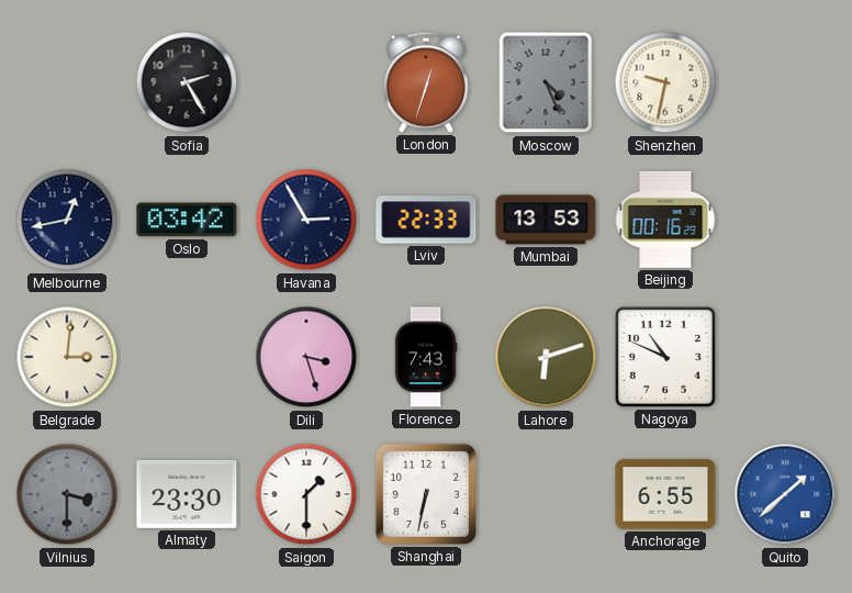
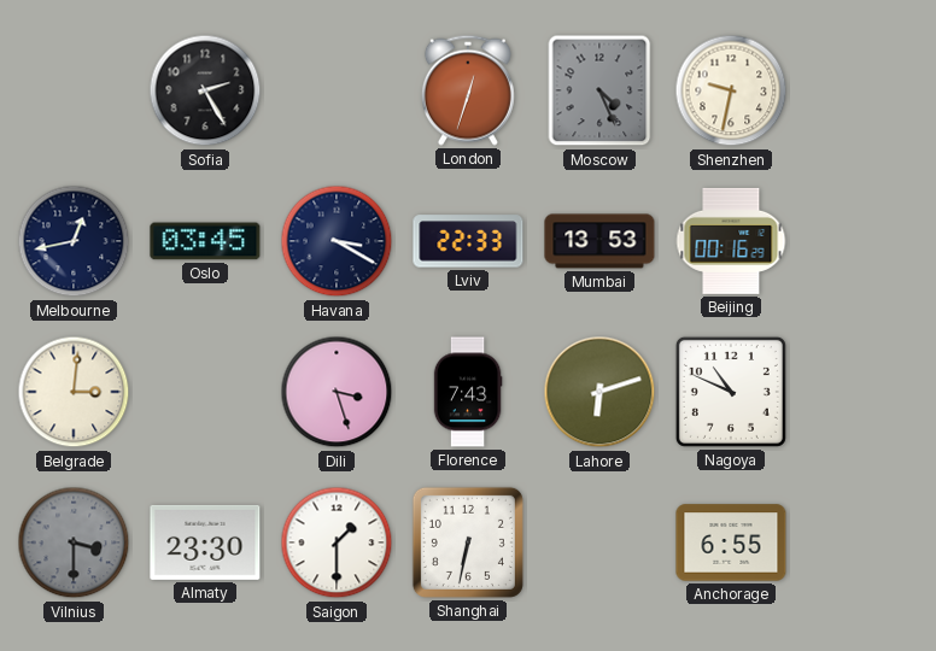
Oslo: 03:42 -> 03:45 (205, 241)
Havana: 2:55 -> 3:20 (337, 241)
Quito: 1:38 -> none (785, 494)
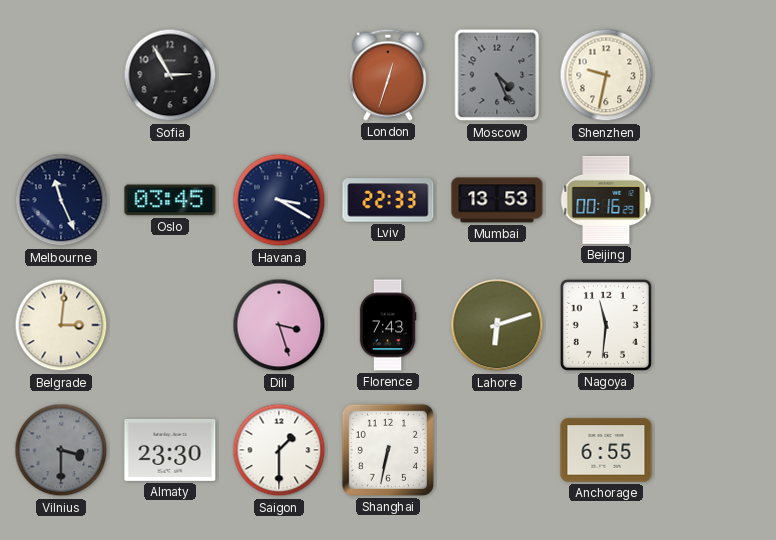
Sofia: 2:25 -> 2:55 (170, 75)
Melbourne: 12:43 -> 11:26 (61, 200)
Nagoya: 10:49 -> 11:31 (606, 325)
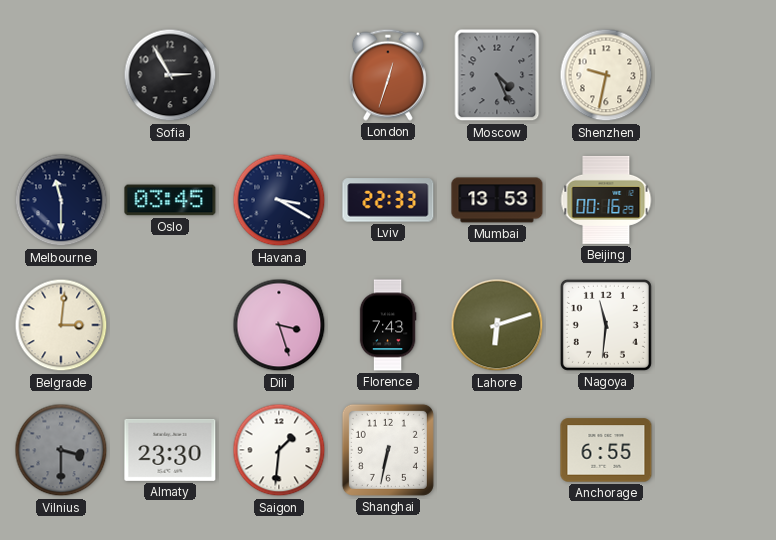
Melbourne: 11:26 -> 11:30 (61, 200)
Saigon: 1:30 -> 1:31 (279, 450)
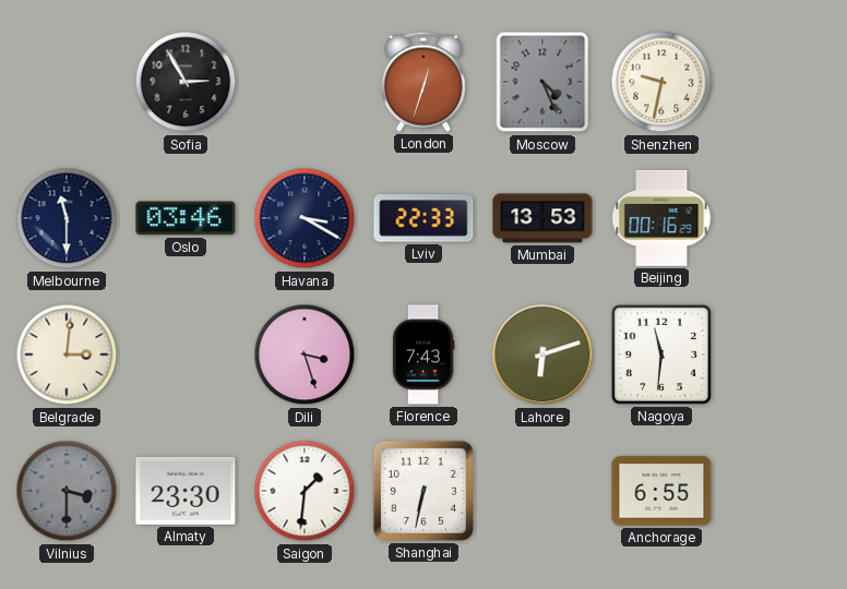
Oslo: 03:45 -> 03:46 (186, 218)
